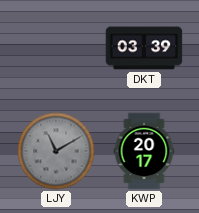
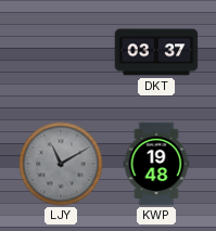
DKT: 03:39 -> 03:37 (156, 52)
KWP: 20:17 -> 19:48 (156, 164)
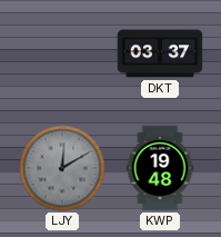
LJY: 11:10 -> 12:10 (62, 168)
